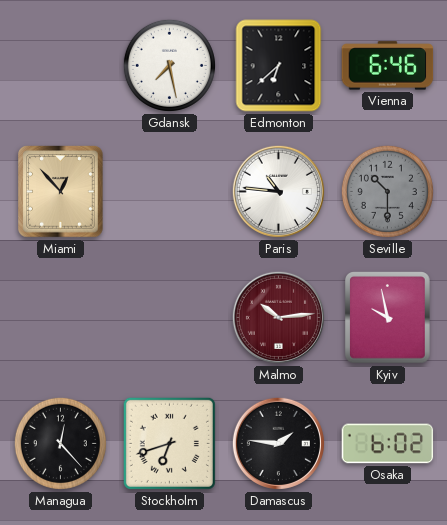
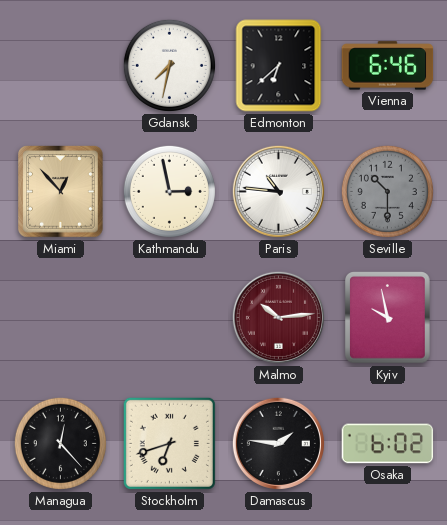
Gdansk: 7:28 -> 7:32 (169, 65)
Kathmandu: none -> 2:58 (169, 191)
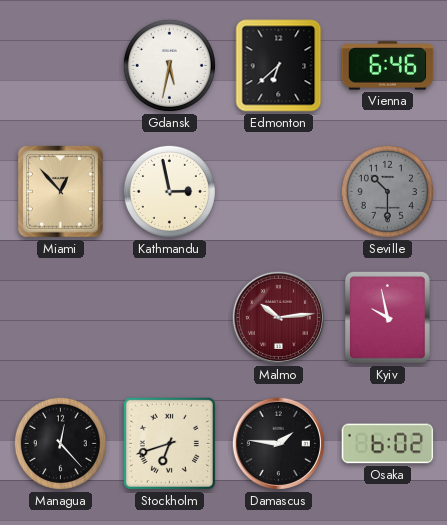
Gdansk: 7:32 -> 5:32 (169, 65)
Paris: 10:46 -> none (278, 191)
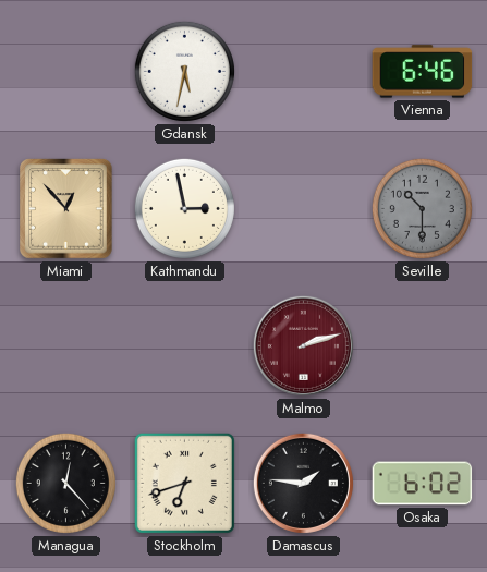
Edmonton: 6:38 -> none (279, 66)
Malmo: 10:14 -> 2:12 (303, 345)
Kyiv: 9:58 -> none (388, 318)
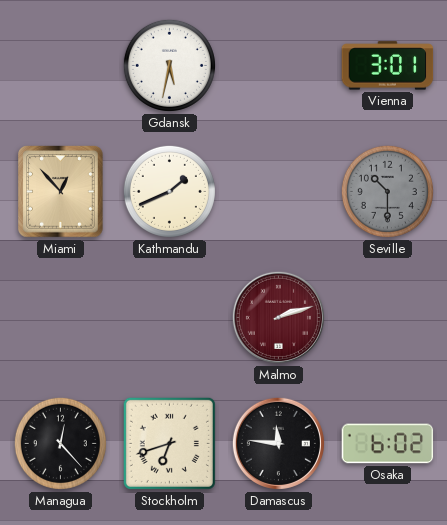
Vienna: 6:46 -> 3:01 (388, 66)
Kathmandu: 2:58 -> 1:41 (169, 191)
Damascus: 1:46 -> 11:46 (278, 443)
